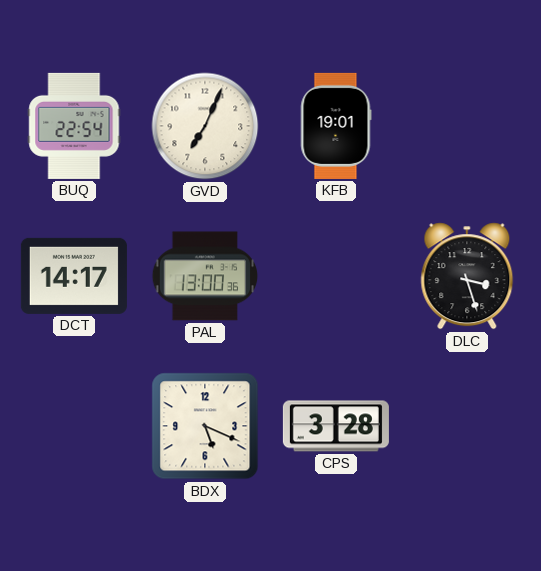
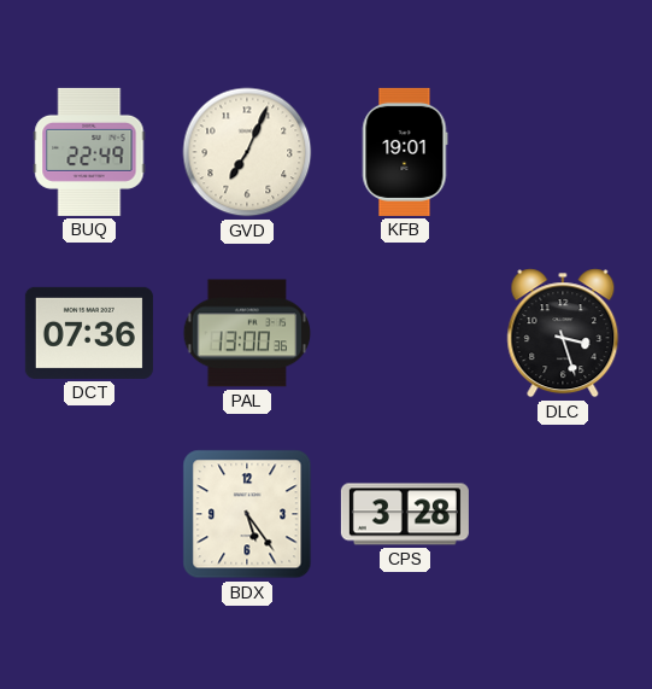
BUQ: 22:54 -> 22:49 (89, 152)
DCT: 14:17 -> 07:36 (89, 333)
BDX: 5:19 -> 5:24 (247, 514)
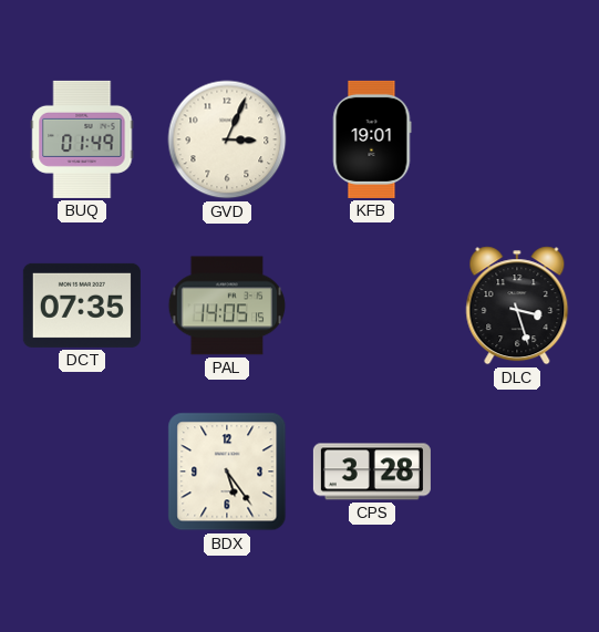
BUQ: 22:49 -> 01:49 (82, 139)
GVD: 7:04 -> 3:04 (227, 139)
DCT: 07:36 -> 07:35 (82, 305)
PAL: 13:00 -> 14:05 (227, 305)
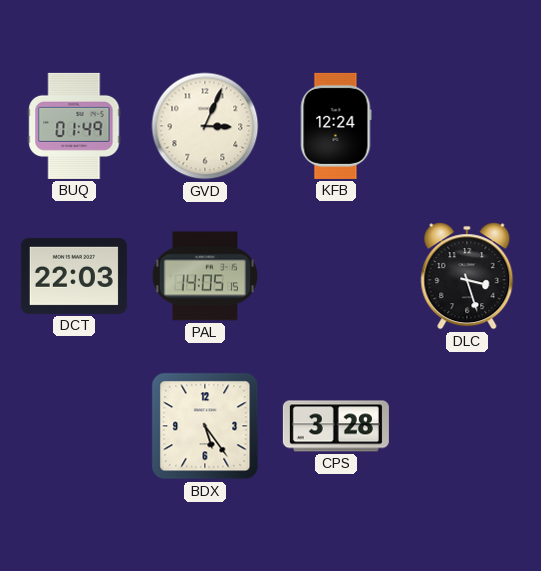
KFB: 19:01 -> 12:24 (336, 126)
DCT: 07:35 -> 22:03 (74, 276)
